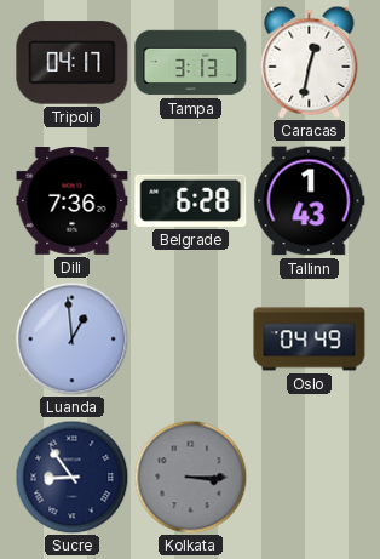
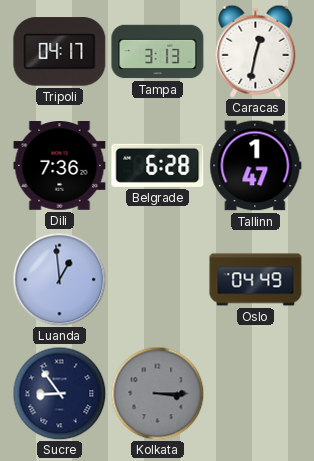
Tallinn: 1:43 -> 1:47 (256, 166)
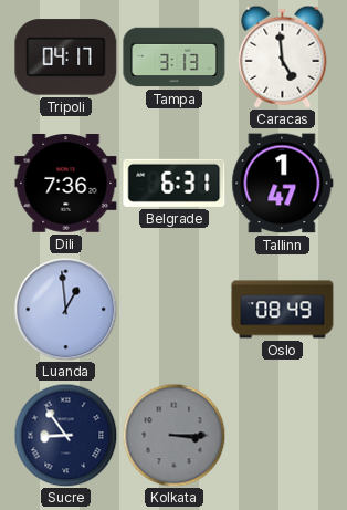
Caracas: 12:32 -> 4:59 (283, 56)
Belgrade: 6:28 -> 6:31 (175, 183)
Oslo: 04:49 -> 08:49 (283, 310)
